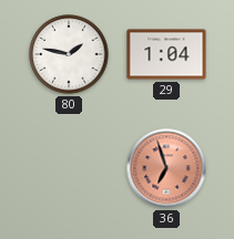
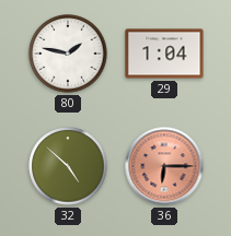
32: none -> 4:52 (68, 166)
36: 6:57 -> 6:15 (164, 166)
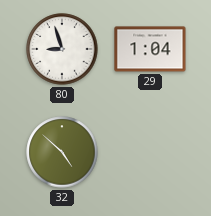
80: 1:47 -> 8:57 (62, 49)
36: 6:15 -> none (164, 166)
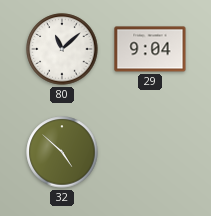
80: 8:57 -> 11:08 (62, 49)
29: 1:04 -> 9:04 (150, 49)
